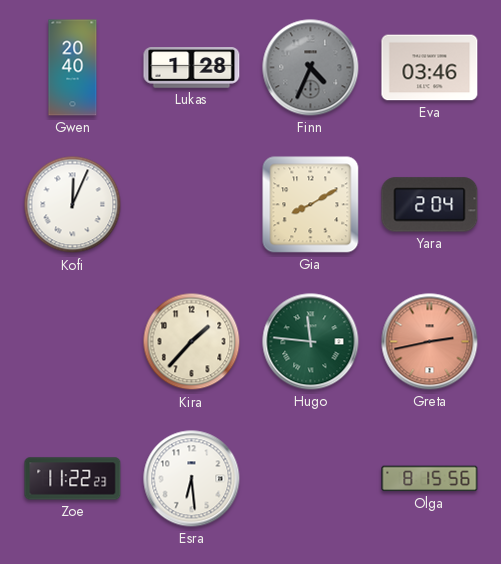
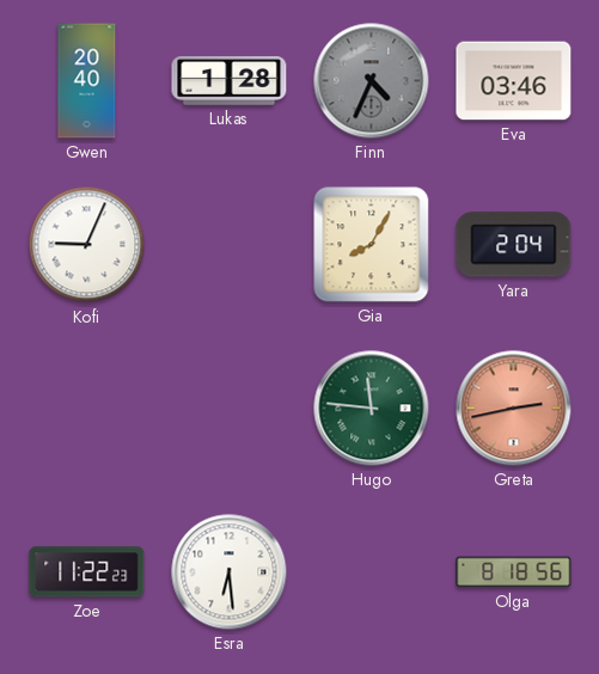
Kofi: 12:04 -> 9:04 (87, 245)
Gia: 8:10 -> 8:05 (372, 245)
Kira: 1:37 -> none (192, 342)
Olga: 8:15 -> 8:18 (514, 572)
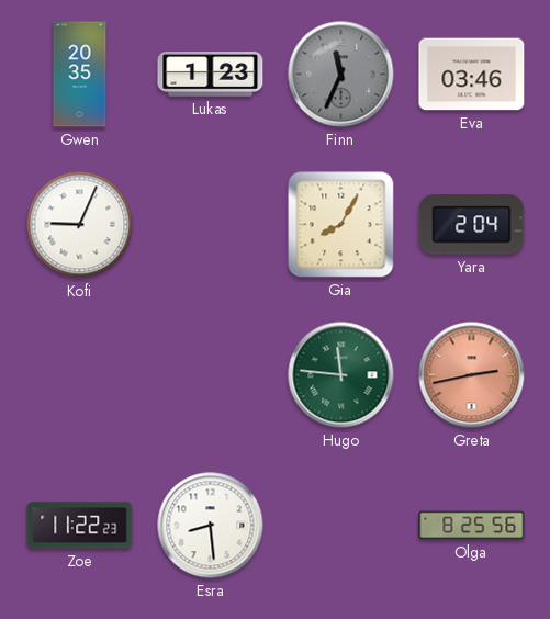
Gwen: 20:40 -> 20:35 (80, 75)
Lukas: 1:28 -> 1:23 (211, 75)
Finn: 4:34 -> 11:34 (341, 75)
Esra: 6:29 -> 8:29 (211, 526)
Olga: 8:18 -> 8:25 (472, 526)
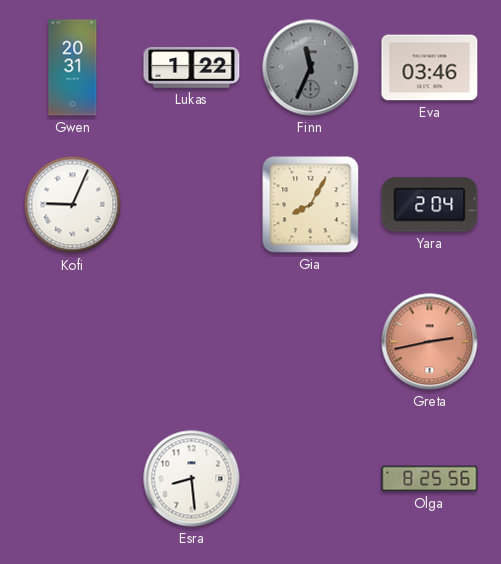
Gwen: 20:35 -> 20:31 (73, 68)
Lukas: 1:23 -> 1:22 (192, 68)
Hugo: 11:46 -> none (341, 375)
Zoe: 11:22 -> none (80, 526)
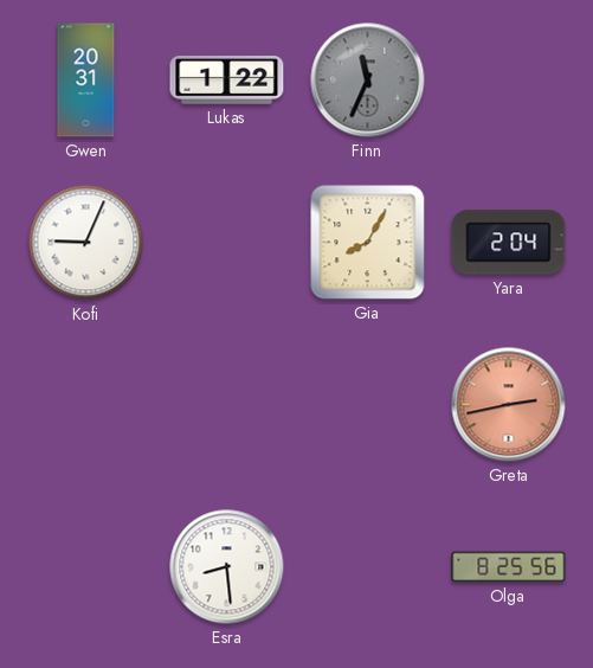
Eva: 03:46 -> none (430, 68)
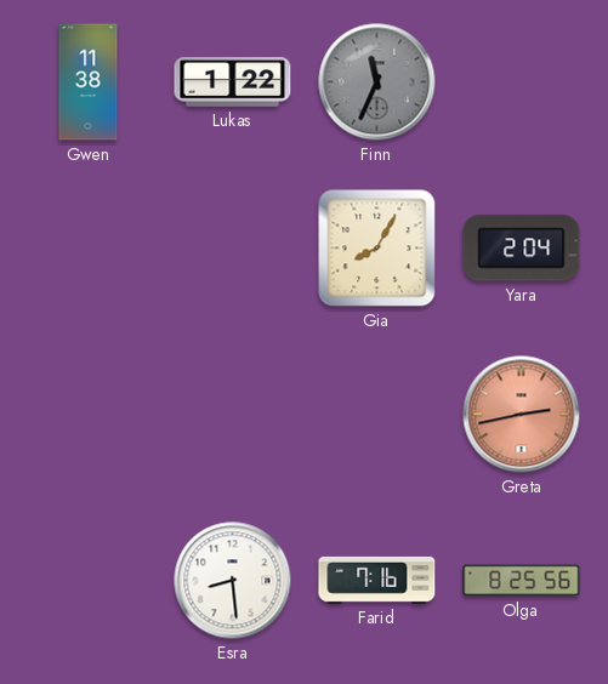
Gwen: 20:31 -> 11:38 (89, 82)
Kofi: 9:04 -> none (86, 243)
Farid: none -> 7:16 (377, 580)
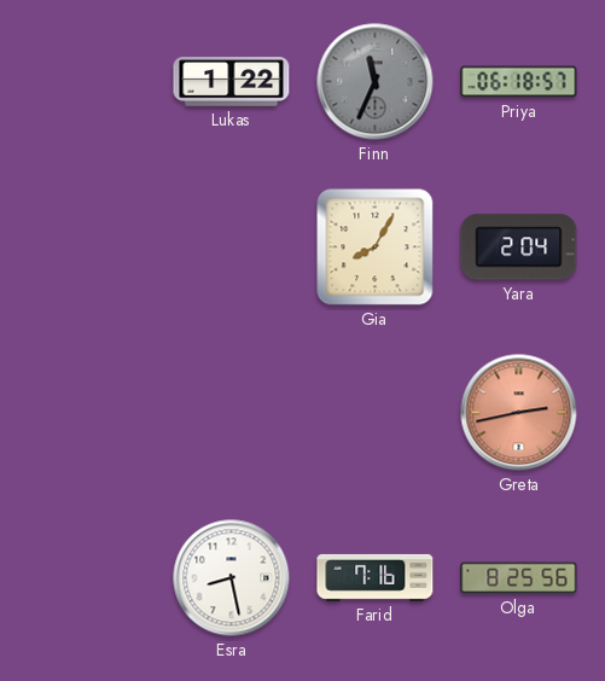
Gwen: 11:38 -> none (89, 82)
Priya: none -> 06:18 (519, 82)
Esra: 8:29 -> 8:28 (232, 578)
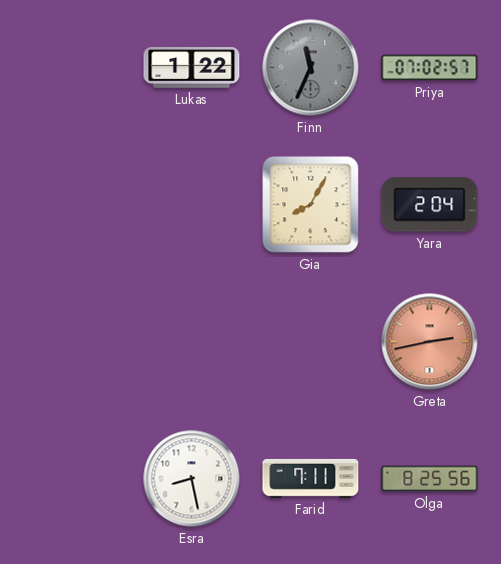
Priya: 06:18 -> 07:02 (430, 68)
Farid: 7:16 -> 7:11 (311, 478)
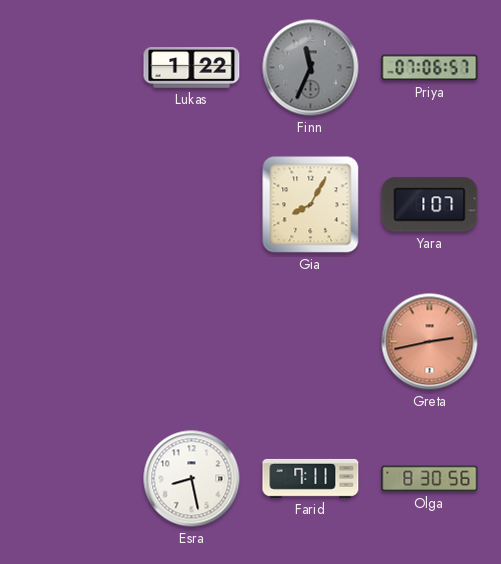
Priya: 07:02 -> 07:06 (430, 68)
Yara: 2:04 -> 1:07 (430, 205)
Olga: 8:25 -> 8:30 (430, 479)
